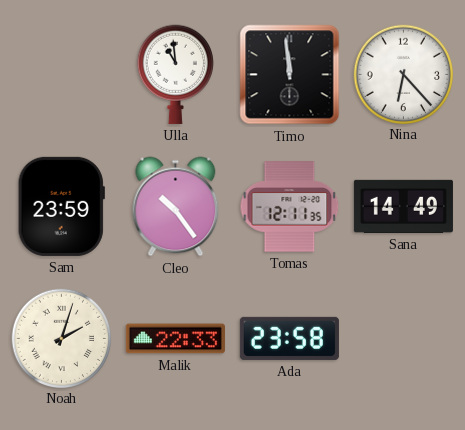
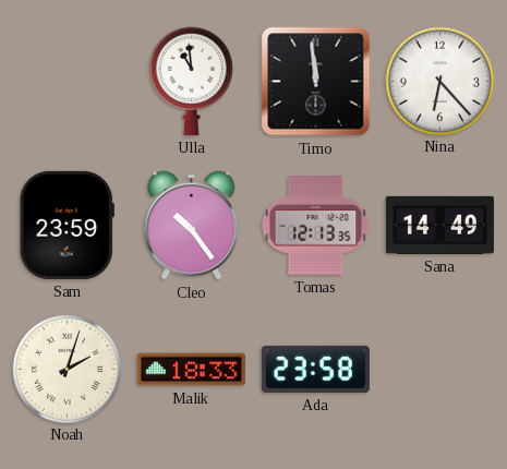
Tomas: 12:11 -> 12:13 (316, 226)
Malik: 22:33 -> 18:33 (191, 370)
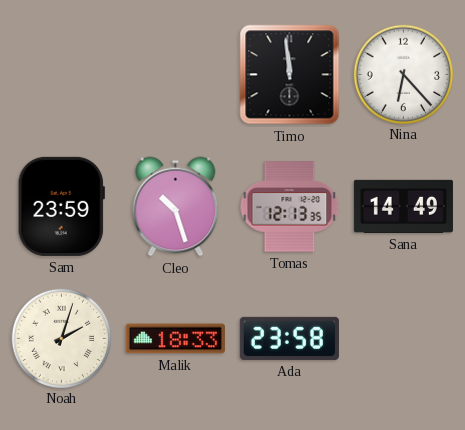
Ulla: 10:59 -> none (191, 81)
Cleo: 10:24 -> 10:27 (176, 207)
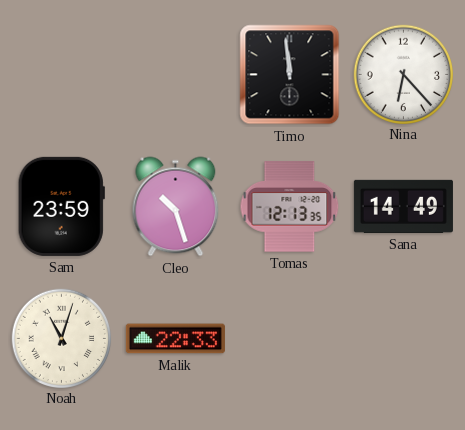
Noah: 2:03 -> 11:03 (61, 338)
Malik: 18:33 -> 22:33 (175, 339)
Ada: 23:58 -> none (289, 338)
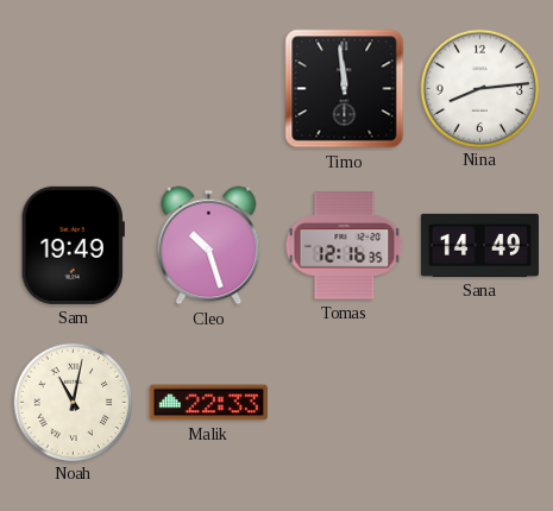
Nina: 6:23 -> 8:14 (479, 88)
Sam: 23:59 -> 19:49 (73, 245)
Tomas: 12:13 -> 12:16 (345, 246)
Noah: 11:03 -> 11:02 (73, 402)
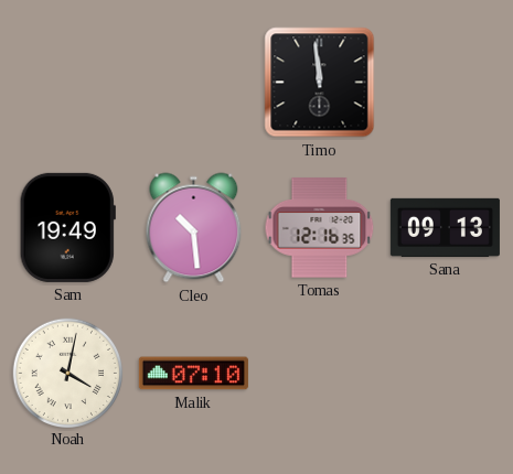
Nina: 8:14 -> none (479, 88)
Cleo: 10:27 -> 10:29 (194, 228)
Sana: 14:49 -> 09:13 (445, 227)
Noah: 11:02 -> 4:02 (67, 373)
Malik: 22:33 -> 07:10 (193, 374)
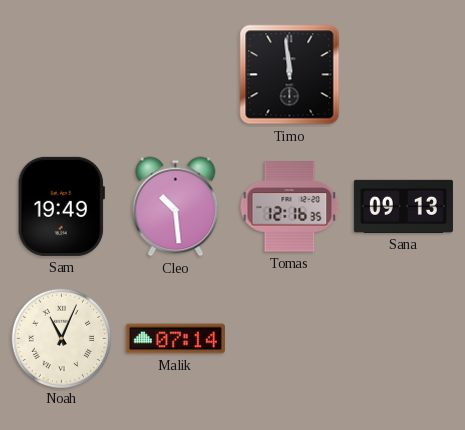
Noah: 4:02 -> 11:04 (61, 338)
Malik: 07:10 -> 07:14 (175, 339)
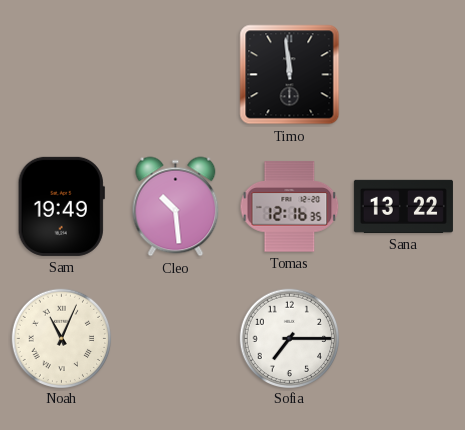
Sana: 09:13 -> 13:22 (403, 206)
Malik: 07:14 -> none (175, 339)
Sofia: none -> 7:15 (289, 338)
